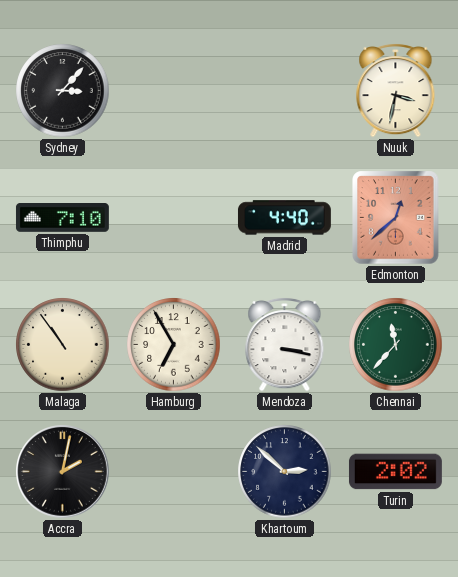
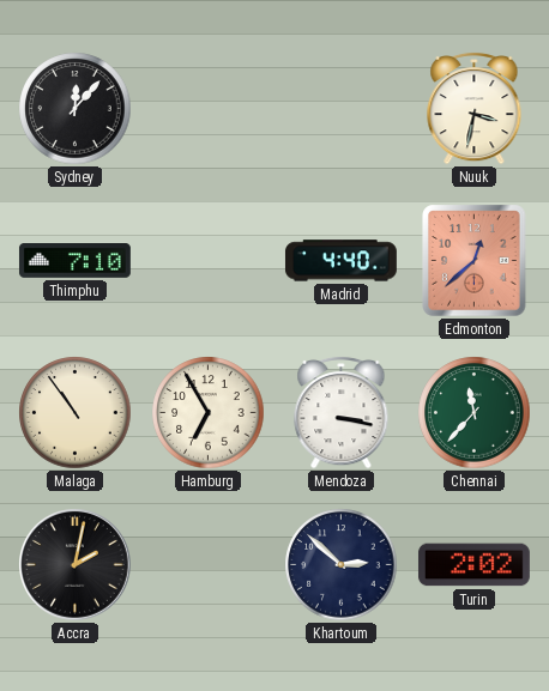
Sydney: 3:07 -> 12:07 (76, 109)
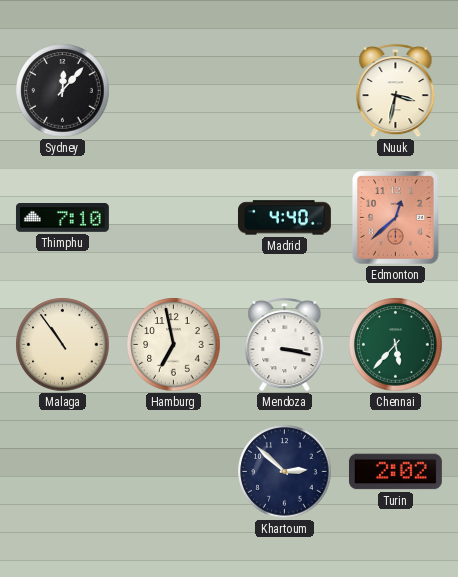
Hamburg: 6:55 -> 6:58 (174, 345)
Chennai: 11:37 -> 5:37 (396, 345)
Accra: 2:02 -> none (76, 565)
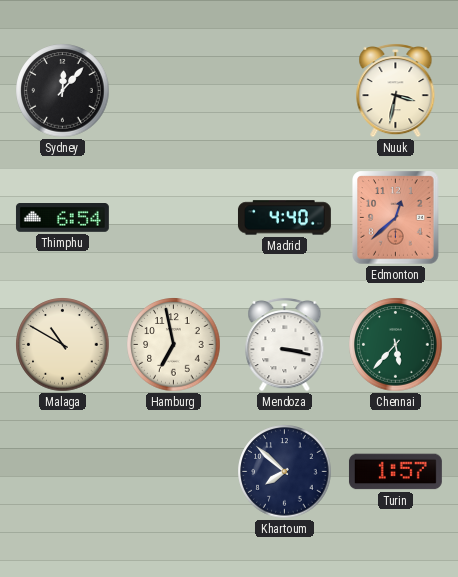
Thimphu: 7:10 -> 6:54 (62, 218)
Malaga: 10:54 -> 10:50 (63, 345)
Khartoum: 2:52 -> 7:52 (285, 472)
Turin: 2:02 -> 1:57 (395, 472)
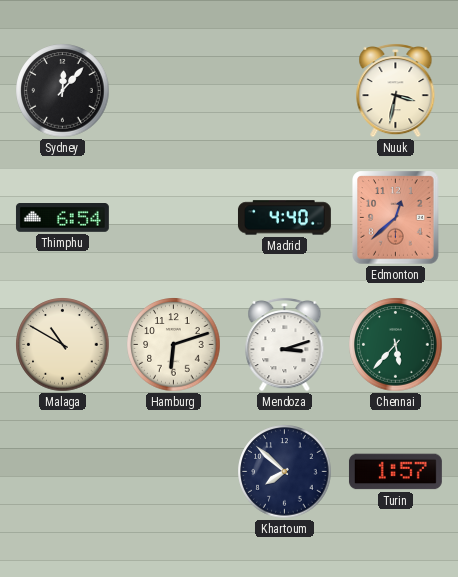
Hamburg: 6:58 -> 6:12 (174, 345)
Mendoza: 3:17 -> 3:12 (285, 344)
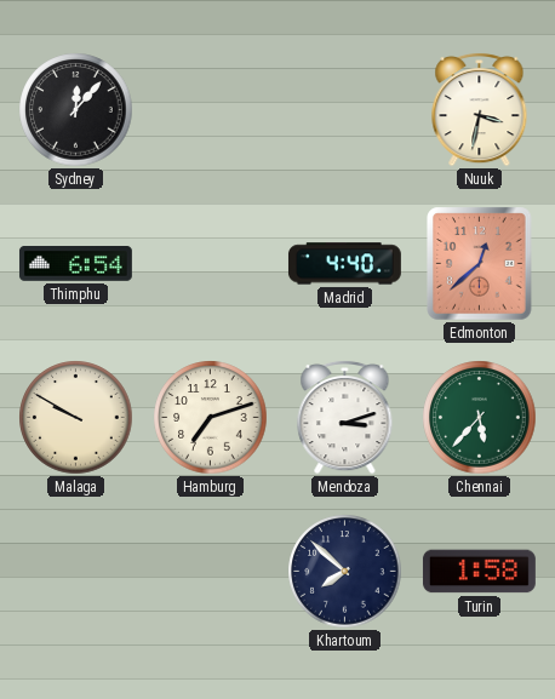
Malaga: 10:50 -> 9:50 (76, 418)
Hamburg: 6:12 -> 7:12 (211, 418)
Turin: 1:57 -> 1:58 (479, 572)
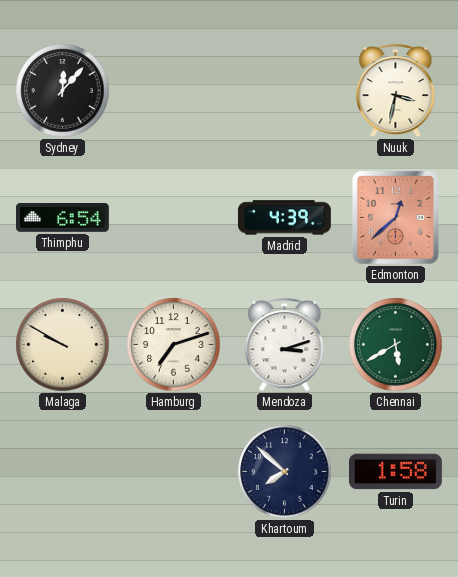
Madrid: 4:40 -> 4:39 (284, 218)
Chennai: 5:37 -> 5:40 (396, 345)
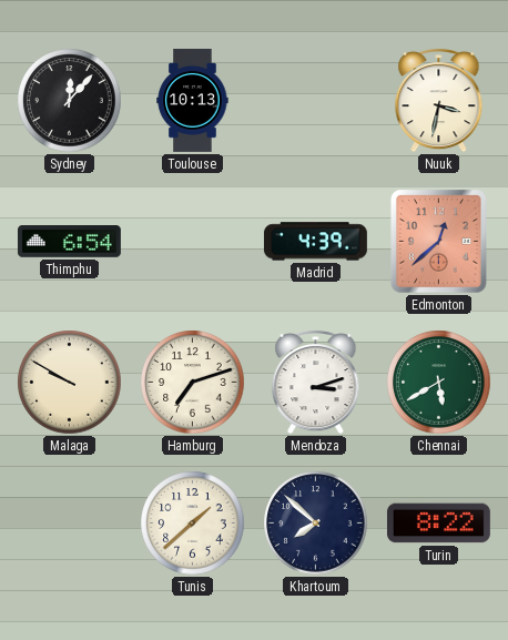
Toulouse: none -> 10:13 (193, 100)
Tunis: none -> 1:38 (193, 524)
Turin: 1:58 -> 8:22 (438, 524)
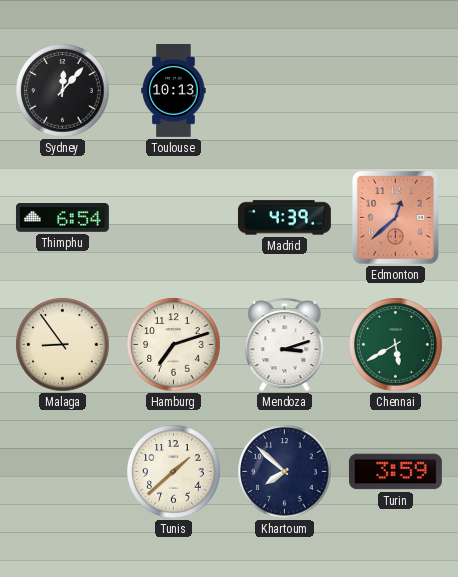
Nuuk: 3:32 -> none (439, 100)
Malaga: 9:50 -> 8:54 (63, 345)
Turin: 8:22 -> 3:59 (395, 472)
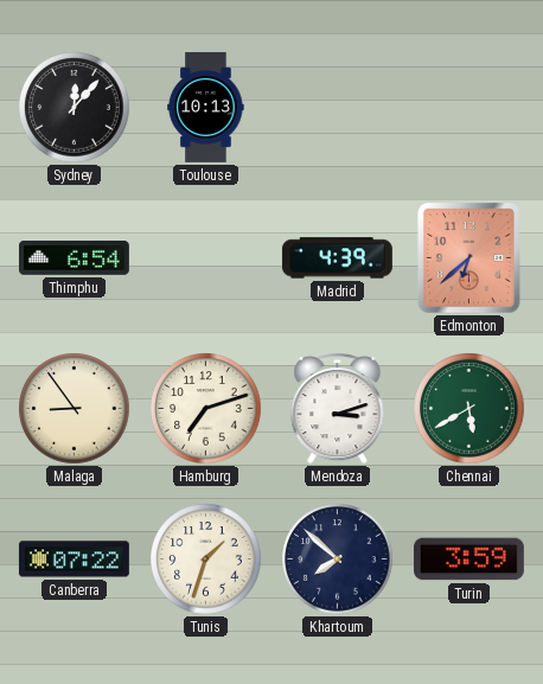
Edmonton: 12:38 -> 6:38 (469, 258)
Canberra: none -> 07:22 (74, 560)
Tunis: 1:38 -> 1:33 (206, 560)
